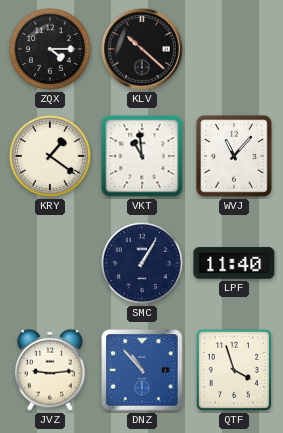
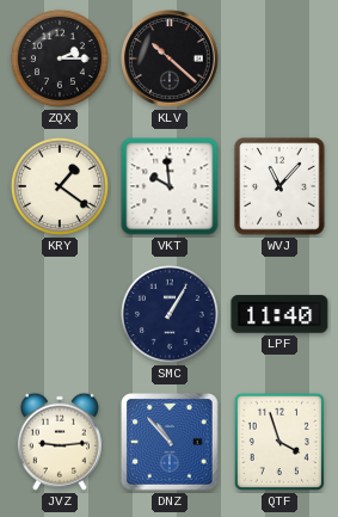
ZQX: 4:15 -> 2:15 (60, 59)
VKT: 10:59 -> 9:59 (170, 186)
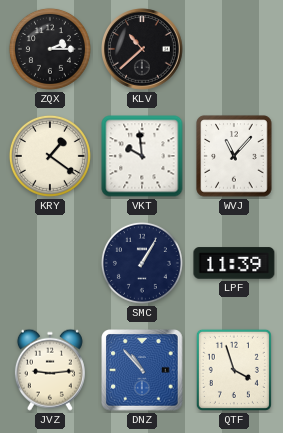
KLV: 10:22 -> 10:38 (142, 49)
LPF: 11:40 -> 11:39 (234, 263)
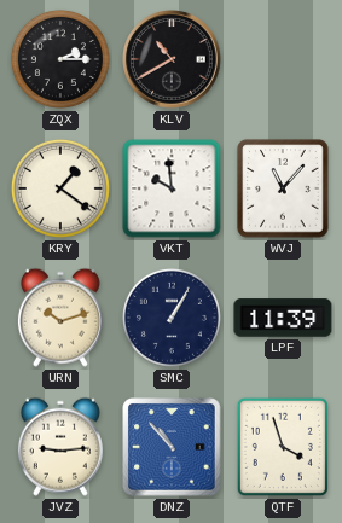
KLV: 10:38 -> 10:40 (172, 59)
URN: none -> 10:12 (60, 318)
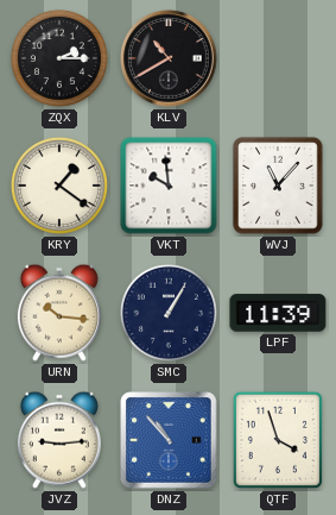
URN: 10:12 -> 10:16 (59, 313)
